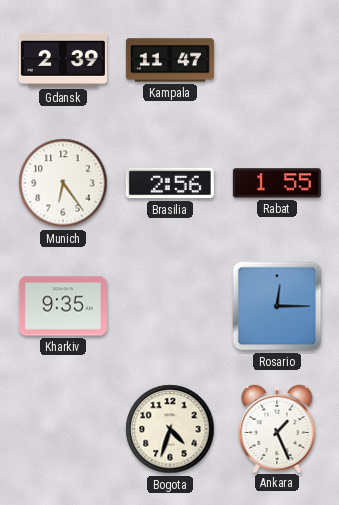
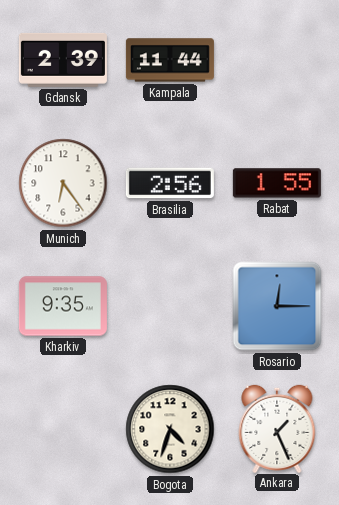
Kampala: 11:47 -> 11:44 (170, 60)
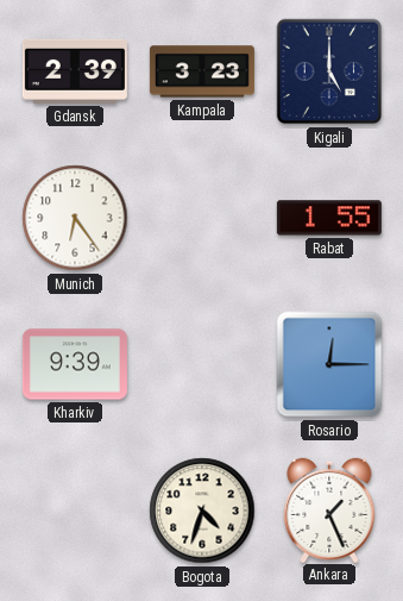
Kampala: 11:44 -> 3:23 (202, 71)
Kigali: none -> 5:00 (329, 71)
Brasilia: 2:56 -> none (170, 183)
Kharkiv: 9:35 -> 9:39 (75, 364)
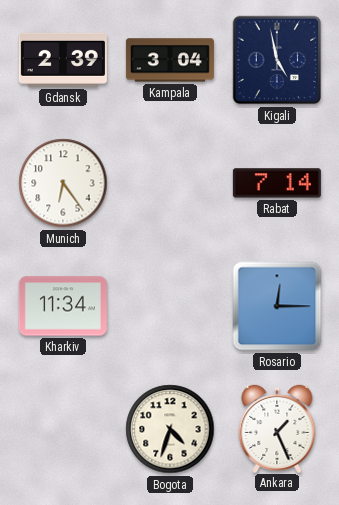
Kampala: 3:23 -> 3:04 (170, 60)
Kigali: 5:00 -> 4:58 (277, 60)
Rabat: 1:55 -> 7:14 (277, 183)
Kharkiv: 9:39 -> 11:34 (63, 306)
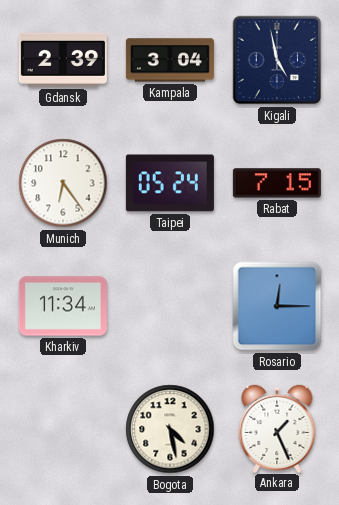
Taipei: none -> 05:24 (170, 183)
Rabat: 7:14 -> 7:15 (277, 183)
Bogota: 4:33 -> 4:28 (170, 429)
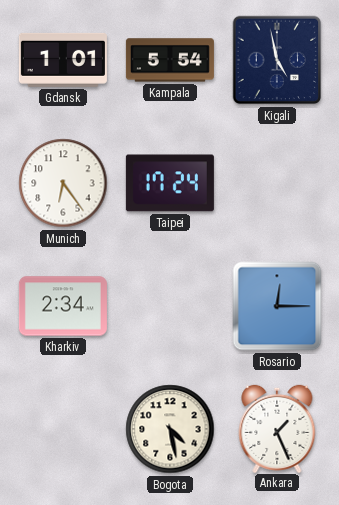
Gdansk: 2:39 -> 1:01 (63, 60)
Kampala: 3:04 -> 5:54 (170, 60)
Taipei: 05:24 -> 17:24 (170, 183)
Rabat: 7:15 -> none (277, 183)
Kharkiv: 11:34 -> 2:34 (63, 306)
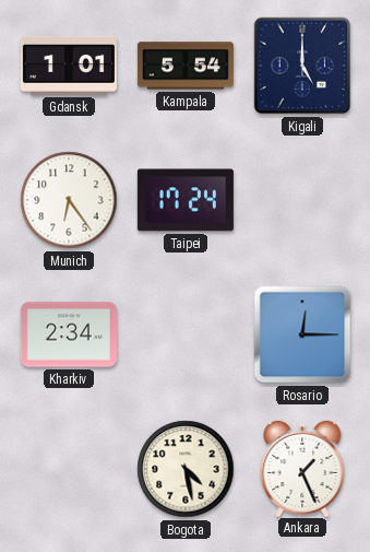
Kigali: 4:58 -> 5:00 (302, 66)
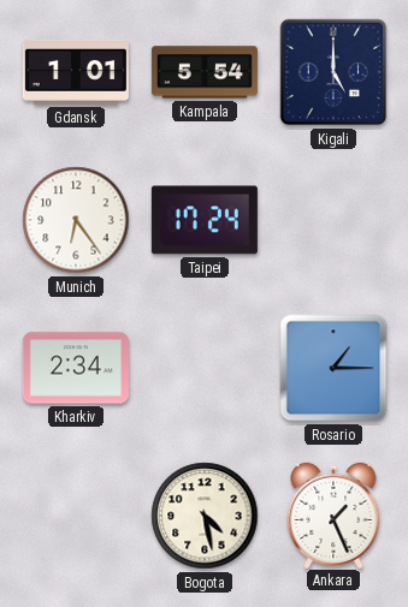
Rosario: 12:15 -> 1:15 (333, 368)
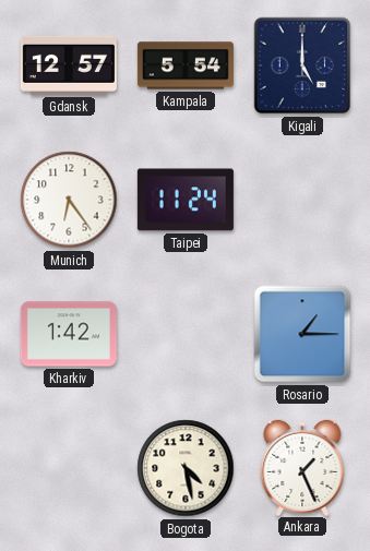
Gdansk: 1:01 -> 12:57 (69, 65)
Taipei: 17:24 -> 11:24 (186, 200)
Kharkiv: 2:34 -> 1:42 (69, 334)
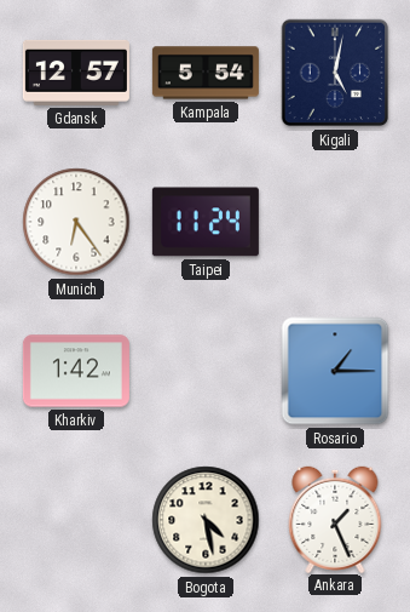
Kigali: 5:00 -> 5:02 (335, 73)
